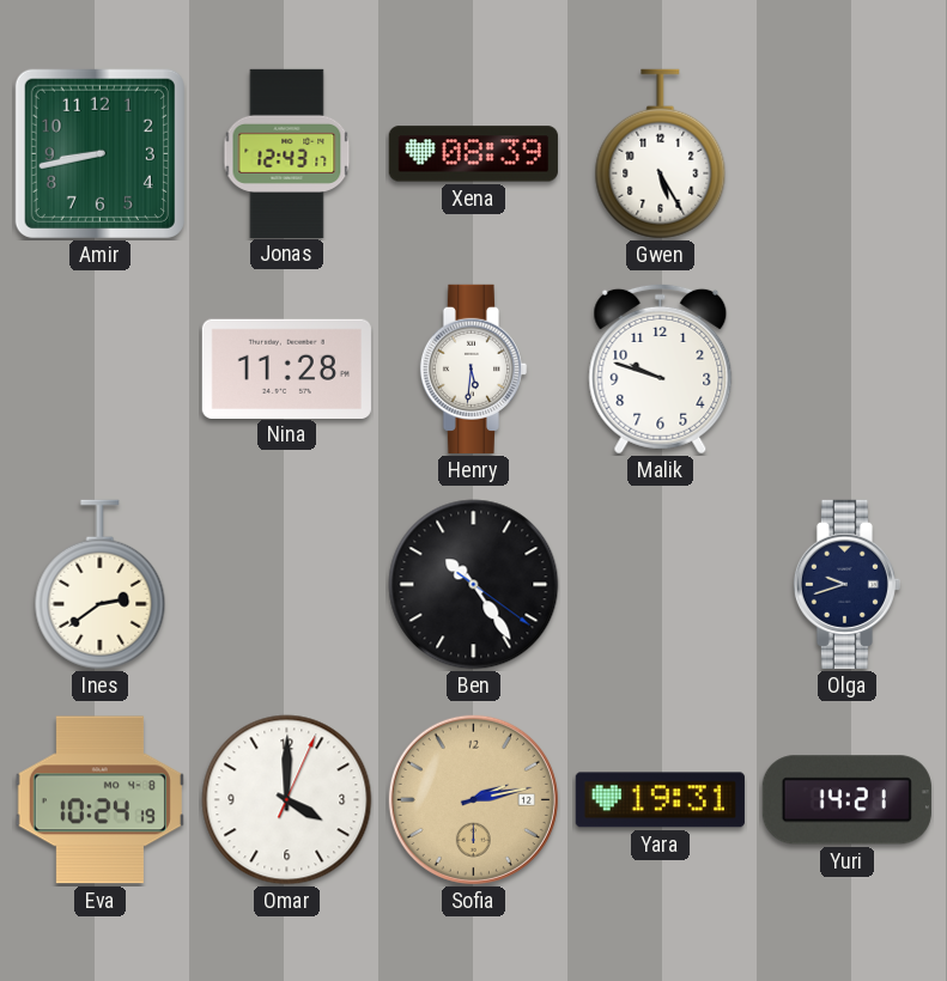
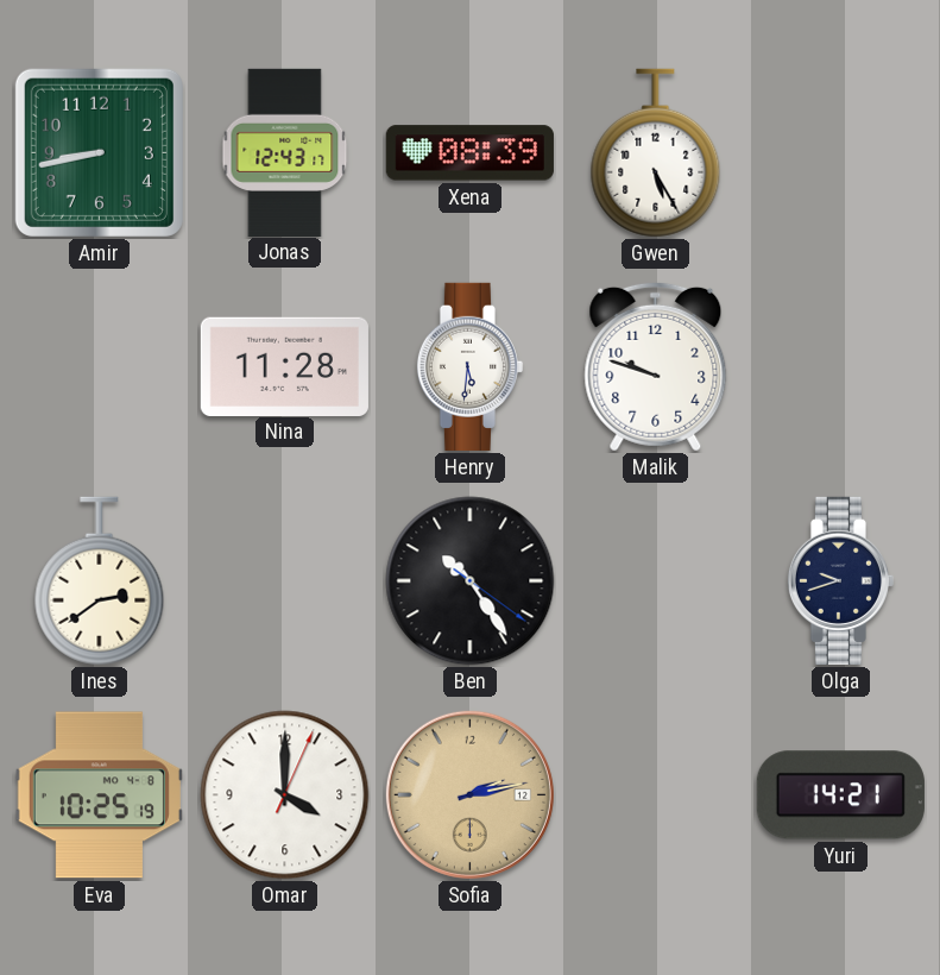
Eva: 10:24 -> 10:25 (99, 795)
Yara: 19:31 -> none (660, 800)
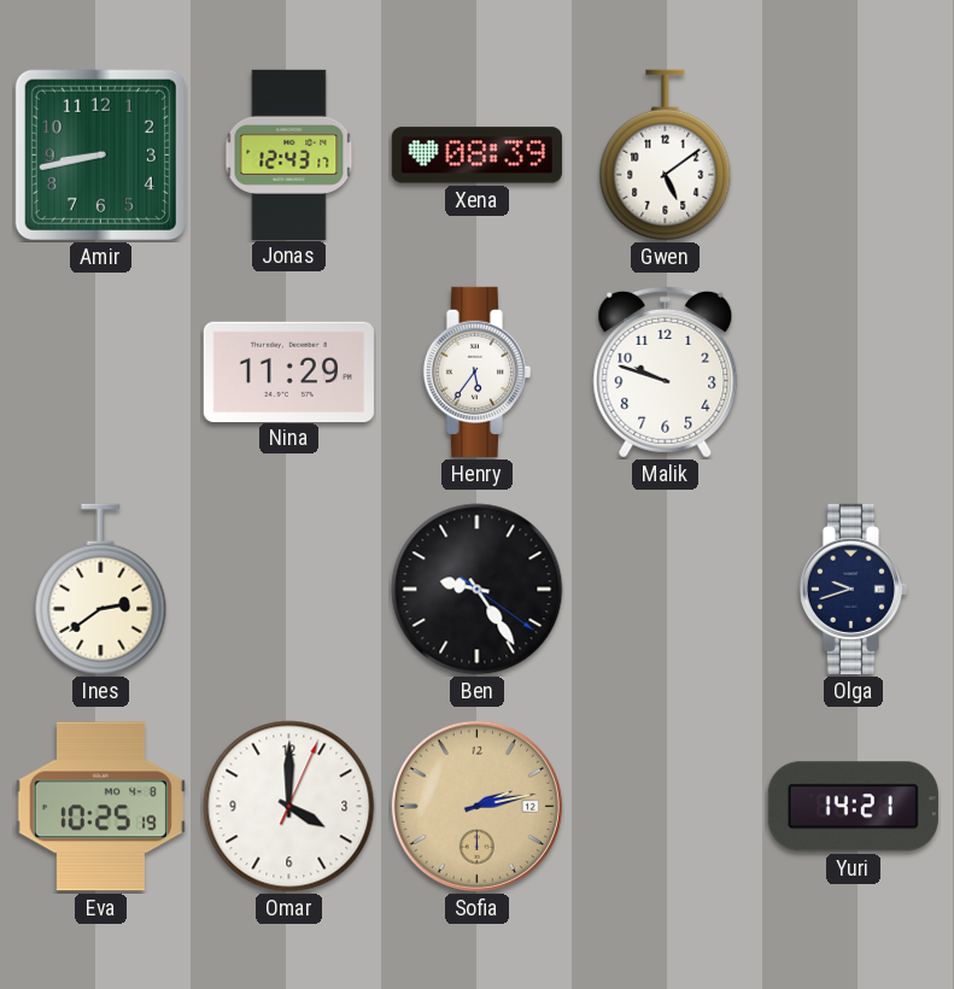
Gwen: 5:25 -> 5:09 (666, 156)
Nina: 11:28 -> 11:29 (288, 371)
Henry: 5:31 -> 5:36 (476, 371)
Ben: 10:24 -> 9:24 (478, 590)
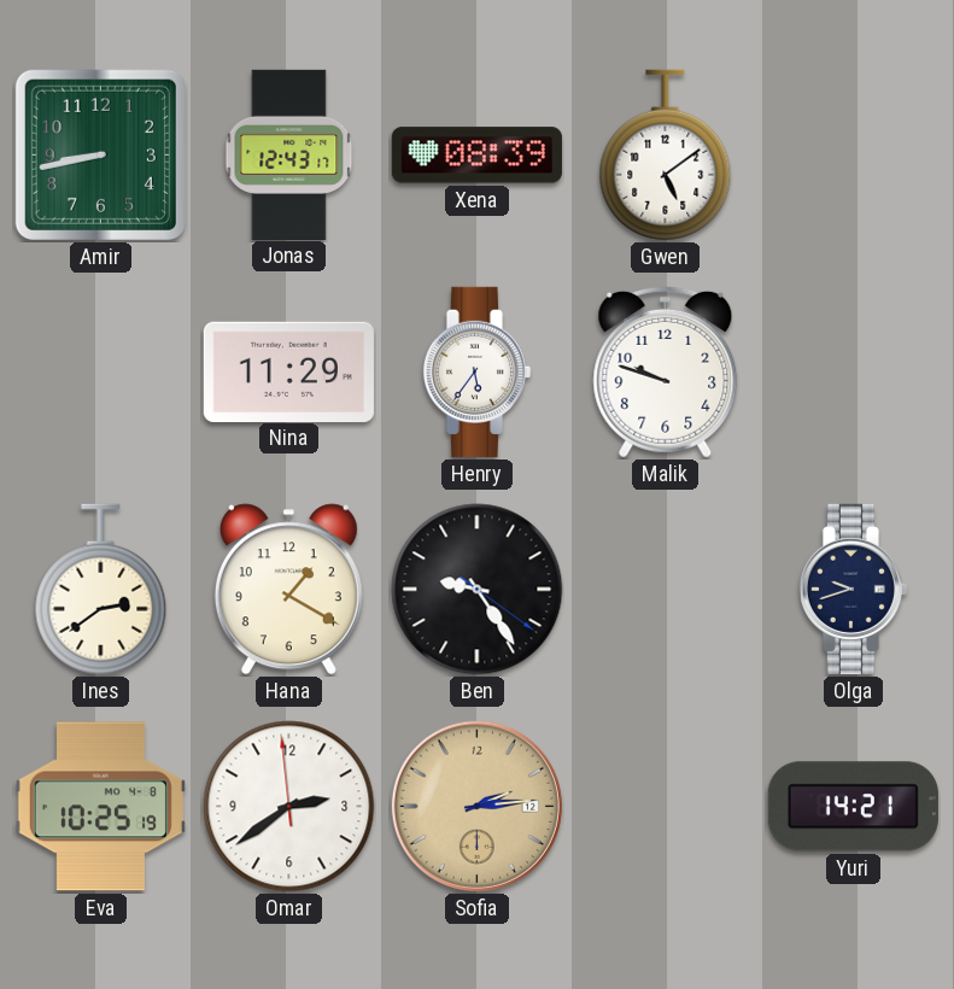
Hana: none -> 1:20 (288, 590)
Omar: 4:00 -> 2:38 (289, 807)
Sofia: 2:13 -> 2:14 (476, 806)
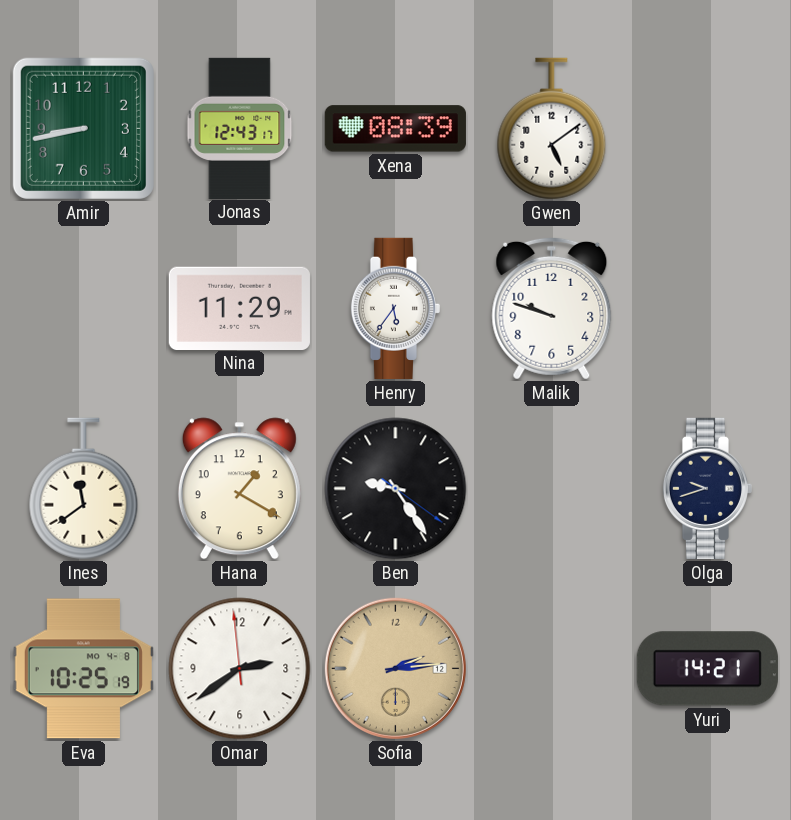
Ines: 2:39 -> 11:39 (84, 489)
